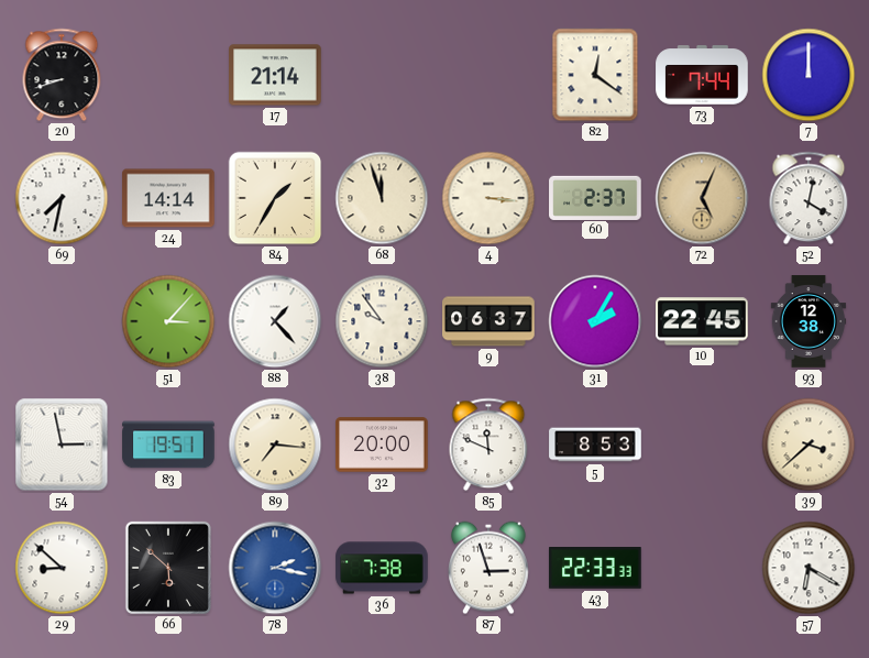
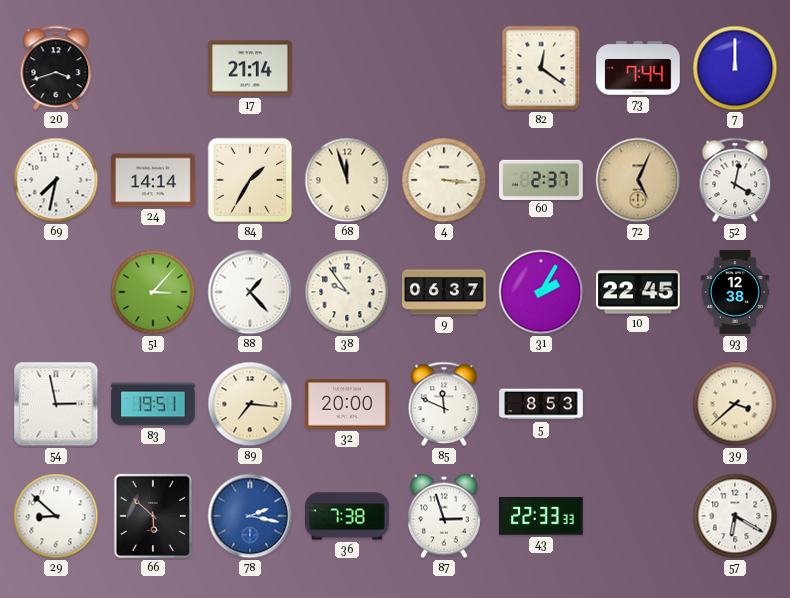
20: 8:42 -> 3:42 (56, 68)
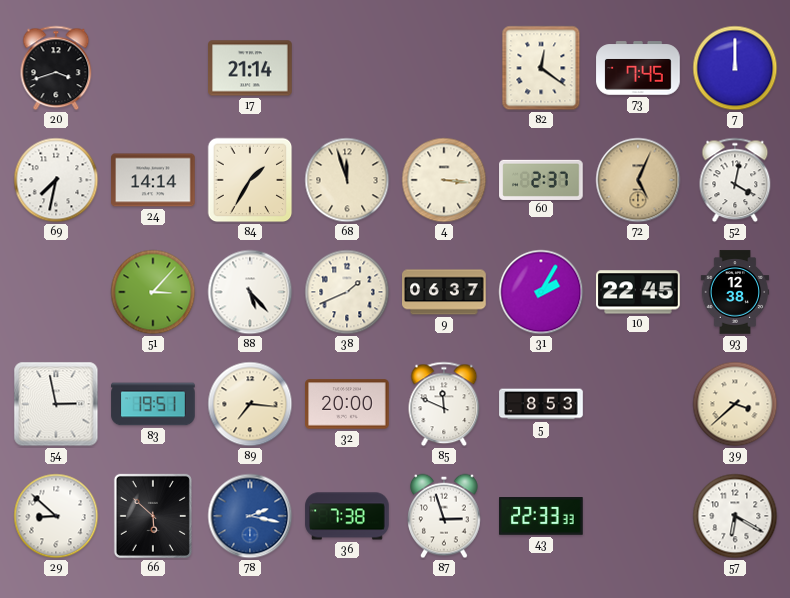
73: 7:44 -> 7:45 (638, 68)
88: 1:23 -> 5:23 (250, 292)
38: 9:54 -> 1:41 (347, 292)
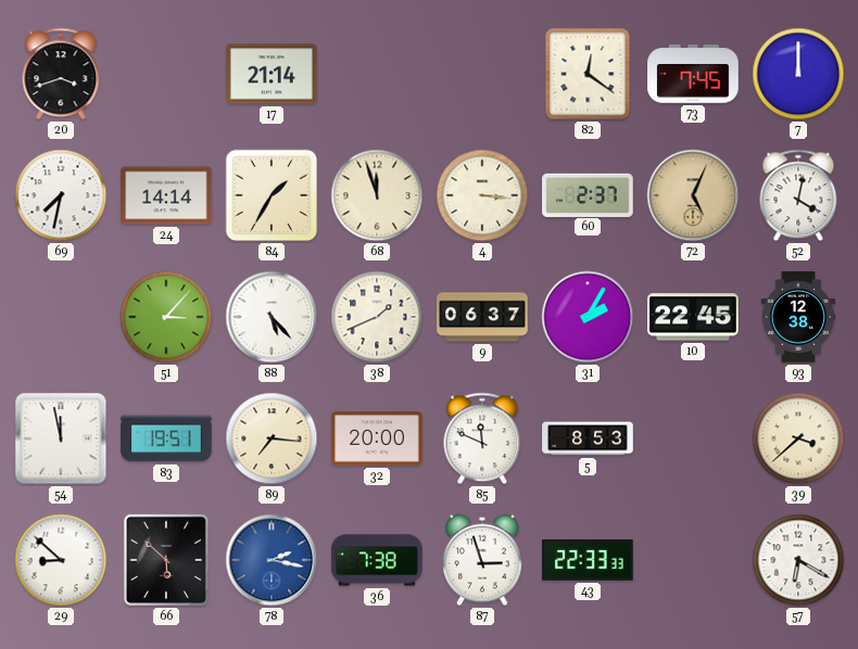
54: 2:58 -> 11:58 (61, 438)
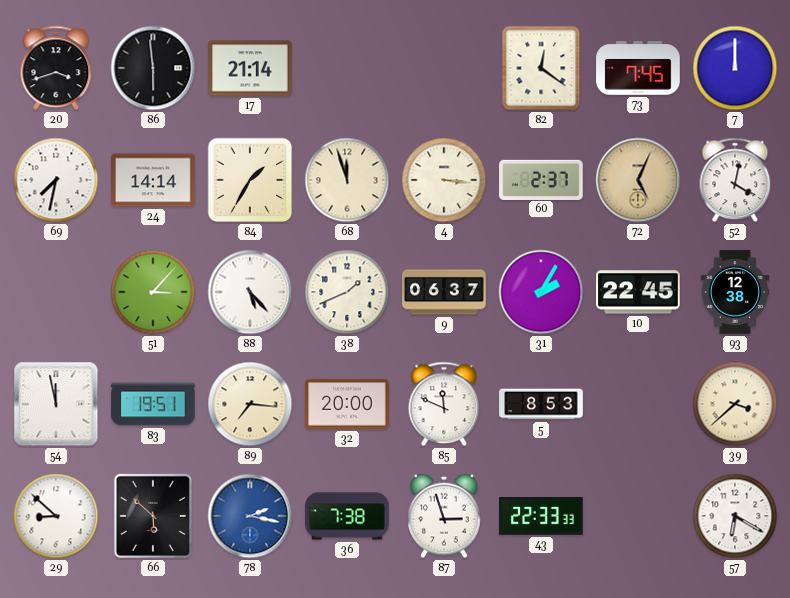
86: none -> 5:59 (153, 68)
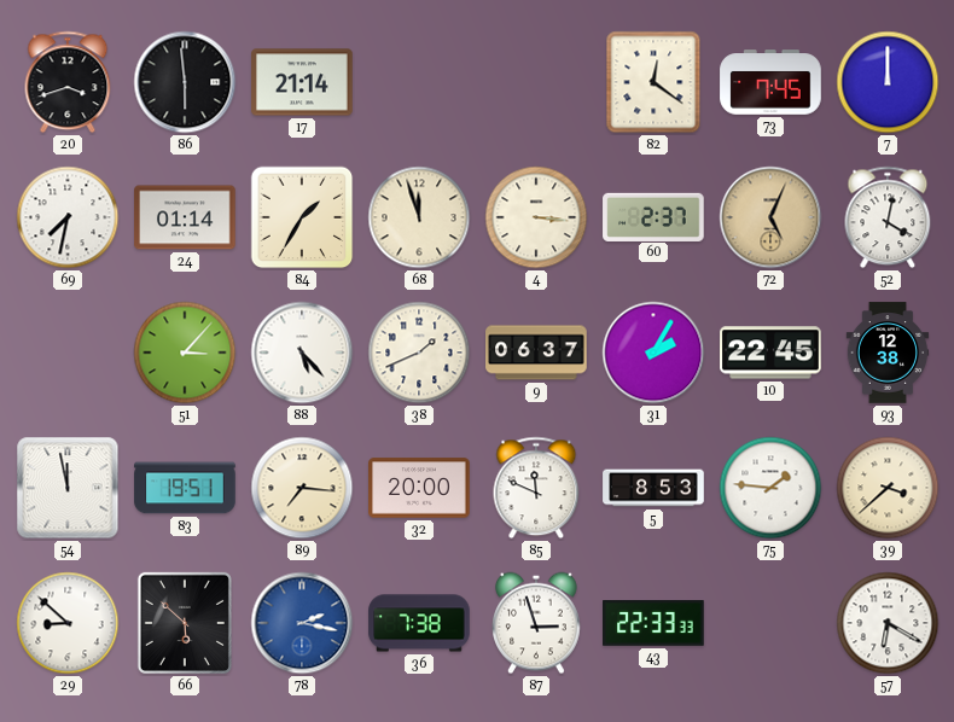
24: 14:14 -> 01:14 (185, 217)
75: none -> 1:46 (770, 488)
